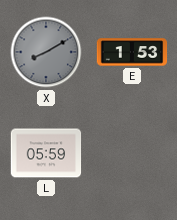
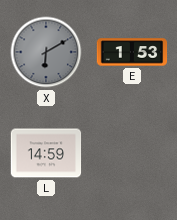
X: 8:10 -> 6:10 (46, 52)
L: 05:59 -> 14:59 (46, 153)
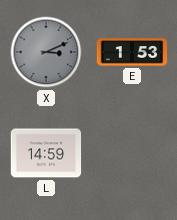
X: 6:10 -> 3:11 (46, 52)
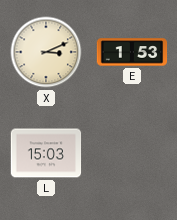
X dial: grey -> cream (46, 52)
L: 14:59 -> 15:03 (46, 153)
